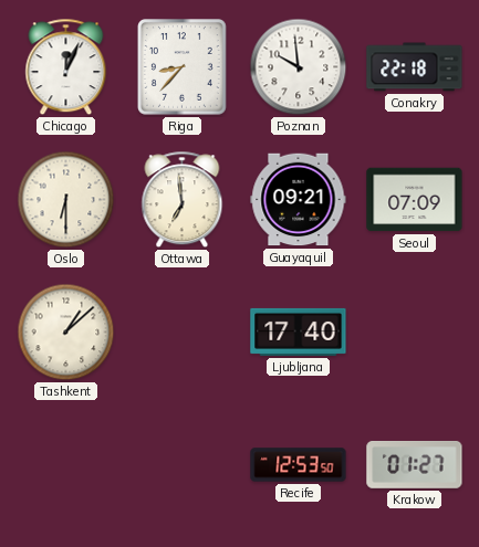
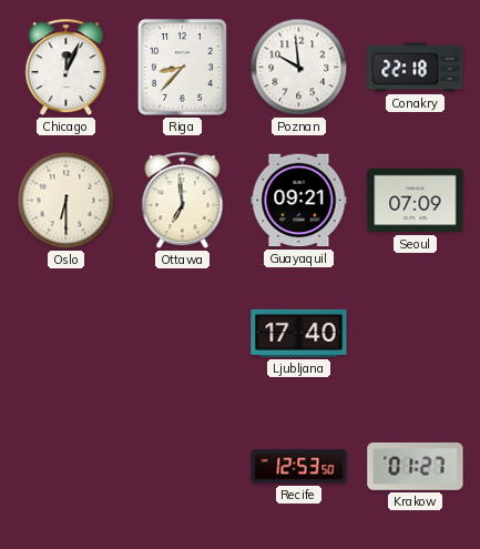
Tashkent: 1:08 -> none (66, 333)
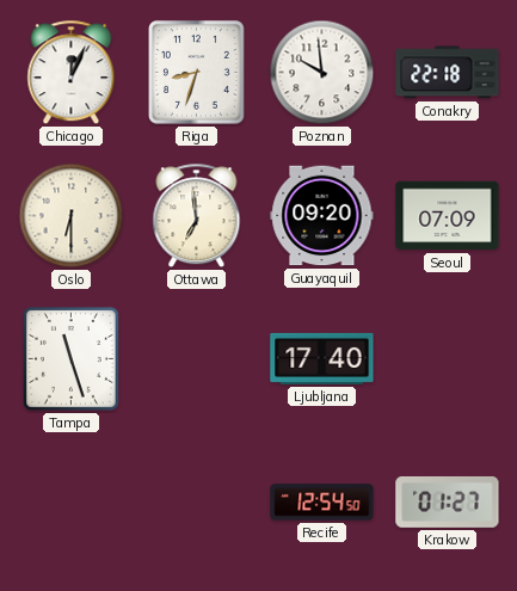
Riga: 8:37 -> 8:33 (197, 73)
Guayaquil: 09:21 -> 09:20 (322, 216)
Tampa: none -> 11:27 (72, 359)
Recife: 12:53 -> 12:54 (322, 503)
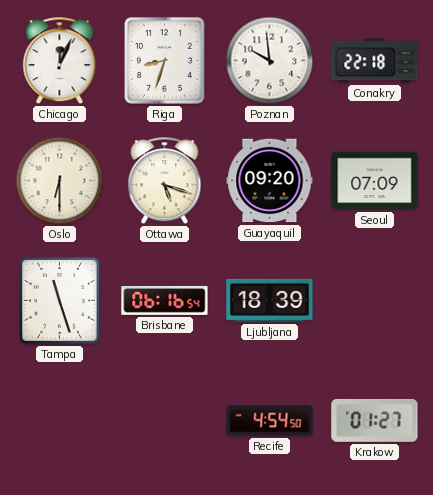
Ottawa: 6:59 -> 5:18 (165, 181)
Brisbane: none -> 06:16 (165, 300)
Ljubljana: 17:40 -> 18:39 (270, 300)
Recife: 12:54 -> 4:54 (270, 421)
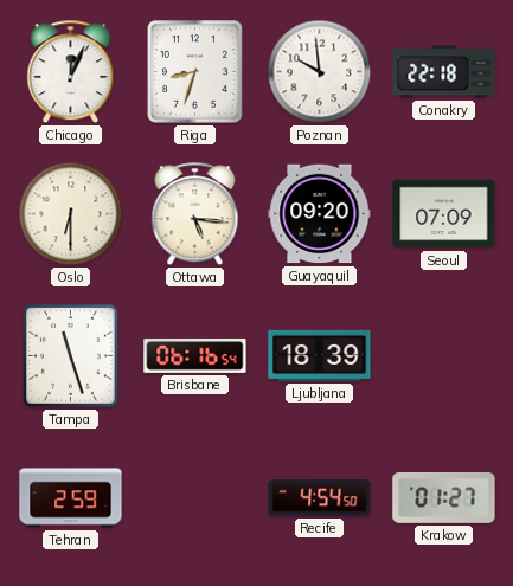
Ottawa: 5:18 -> 5:16 (195, 214)
Tehran: none -> 2:59 (71, 498)
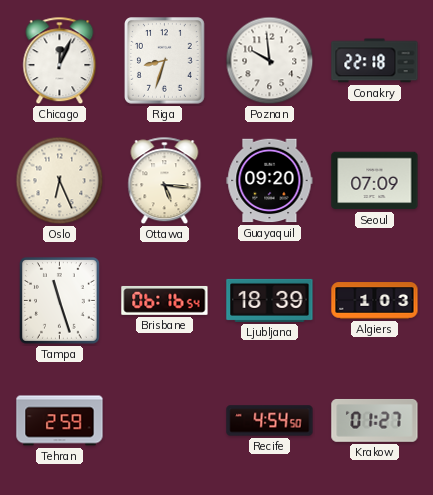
Oslo: 6:30 -> 6:26 (60, 181)
Algiers: none -> 1:03 (375, 301)
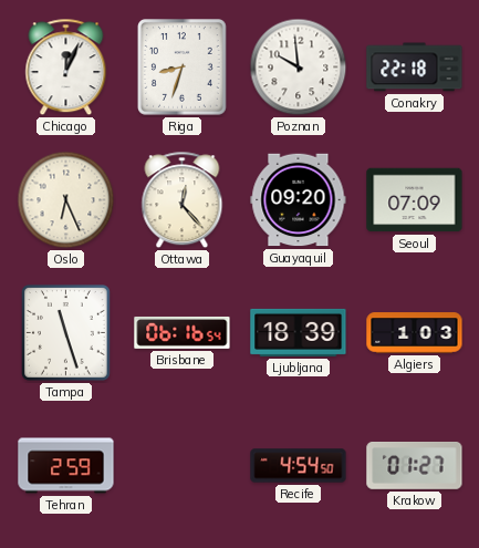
Ottawa: 5:16 -> 12:23 (183, 200)
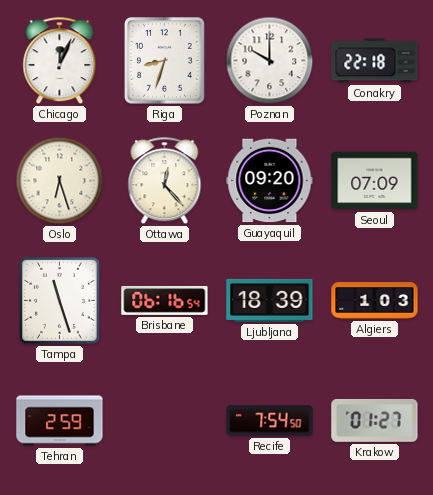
Poznan: 9:59 -> 10:00 (270, 61)
Oslo: 6:26 -> 6:27 (60, 181)
Recife: 4:54 -> 7:54 (270, 421)
